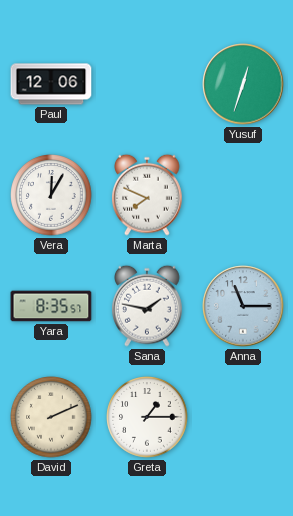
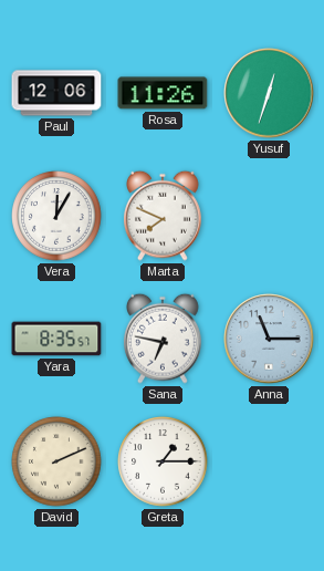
Rosa: none -> 11:26 (163, 93)
Sana: 1:47 -> 6:47 (164, 339)
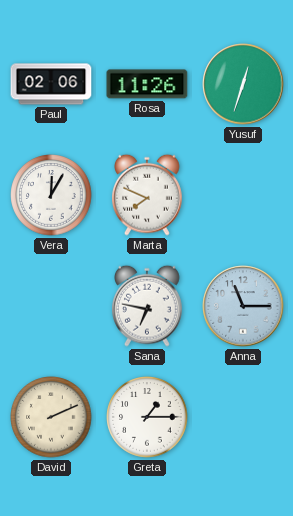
Paul: 12:06 -> 02:06 (51, 84)
Yara: 8:35 -> none (56, 339)
